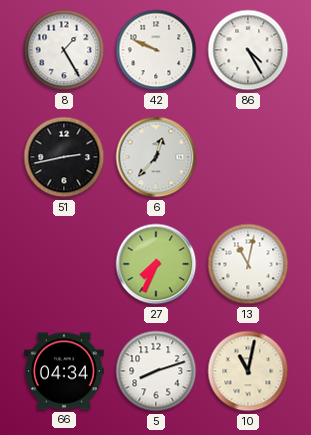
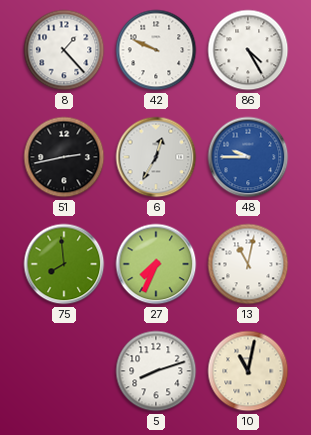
8: 1:25 -> 1:23 (64, 50)
6: 12:37 -> 12:35 (156, 157)
48: none -> 9:45 (248, 157)
75: none -> 7:59 (64, 264)
66: 04:34 -> none (65, 371)
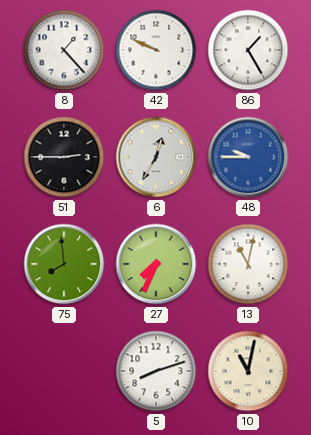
86: 4:25 -> 1:25 (248, 50)
51: 2:43 -> 2:45 (64, 157)
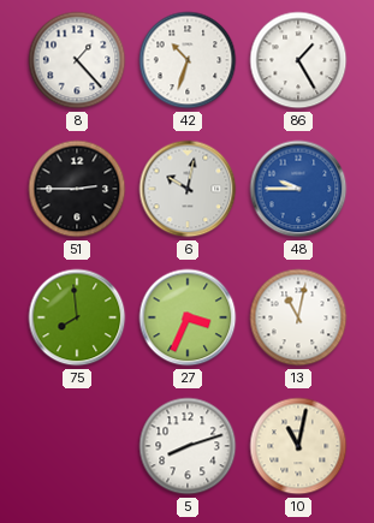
42: 9:49 -> 10:33 (188, 60)
6: 12:35 -> 10:02 (188, 189)
27: 7:34 -> 3:34 (188, 317)
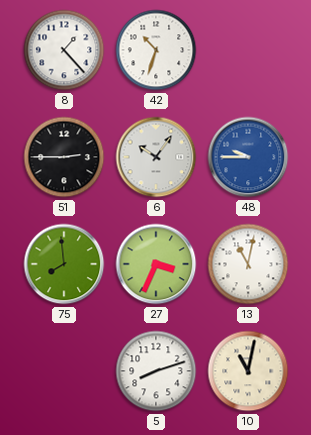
86: 1:25 -> none (298, 60)
6: 10:02 -> 10:06 (156, 157)
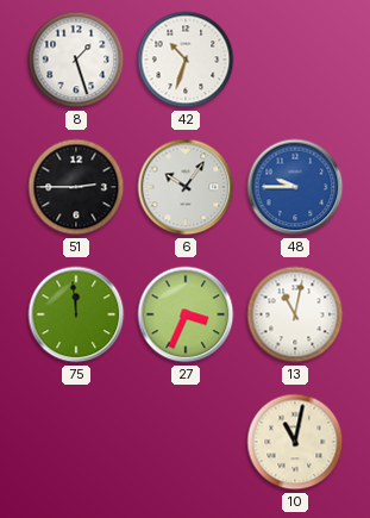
8: 1:23 -> 1:27 (76, 60)
75: 7:59 -> 11:59 (76, 314)
5: 8:12 -> none (156, 371)
